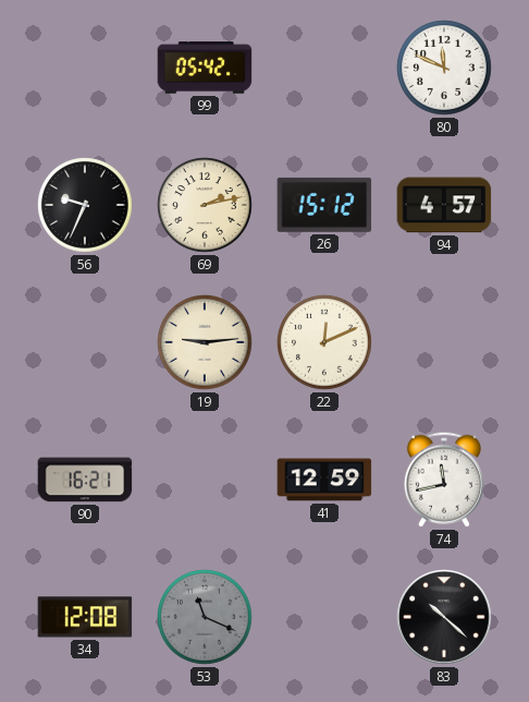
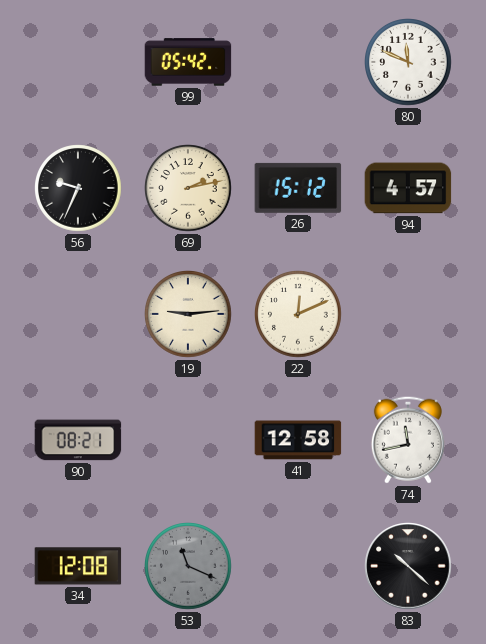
90: 16:21 -> 08:21 (78, 440)
41: 12:59 -> 12:58 (298, 440)
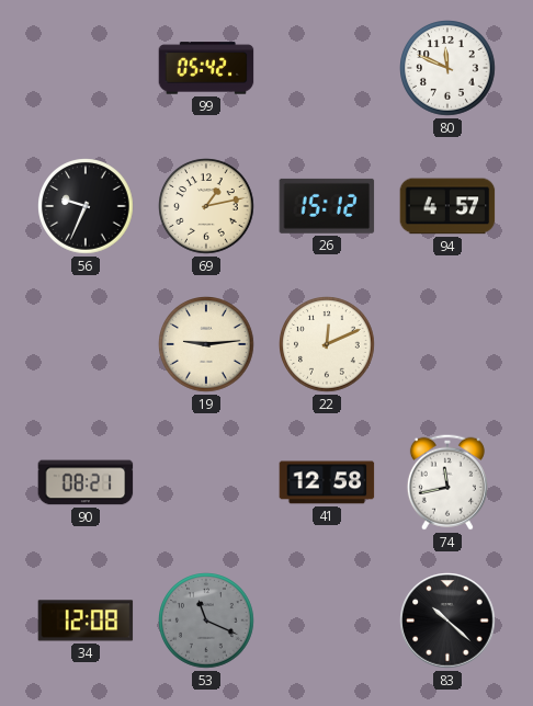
69: 2:13 -> 1:13 (206, 206)
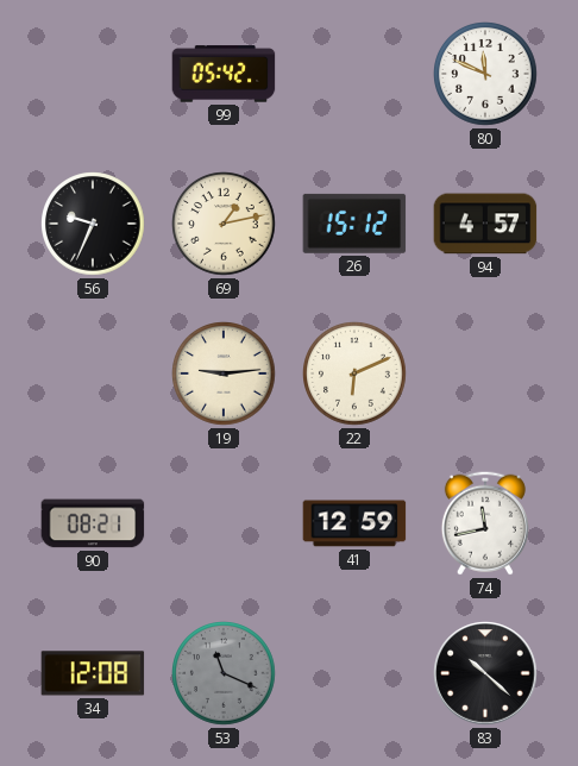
22: 12:11 -> 6:11 (354, 373)
41: 12:58 -> 12:59 (354, 523)
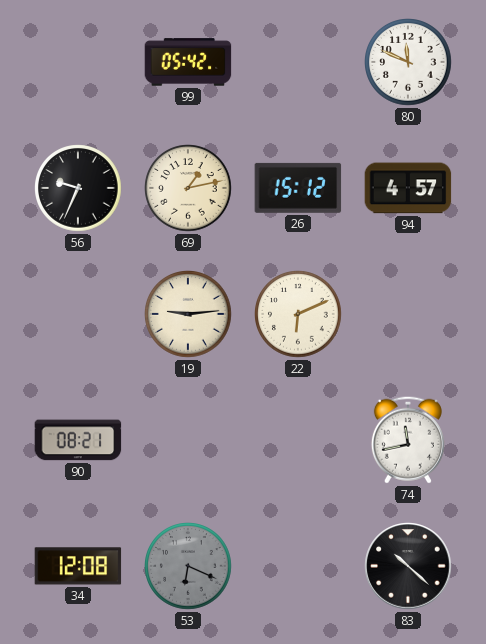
41: 12:59 -> none (354, 523)
53: 11:19 -> 6:19 (188, 566)
